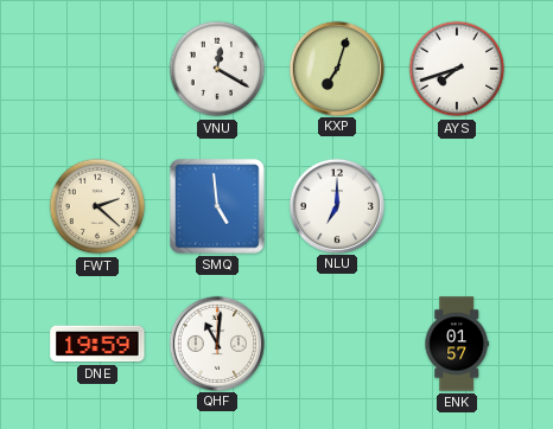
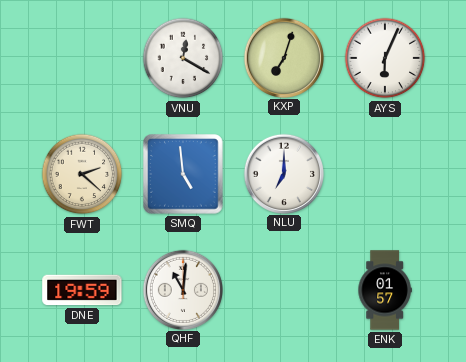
AYS: 7:42 -> 6:04 (385, 58)
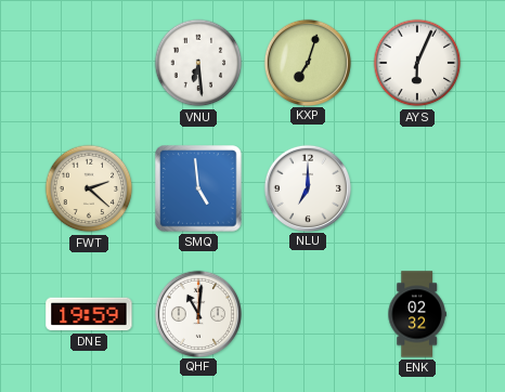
VNU: 12:20 -> 6:29 (198, 63)
ENK: 01:57 -> 02:32 (417, 314)
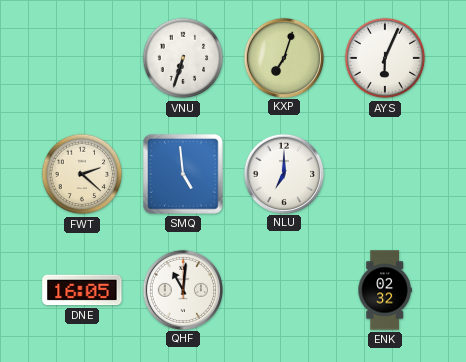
VNU: 6:29 -> 6:33 (183, 58)
DNE: 19:59 -> 16:05 (82, 290)
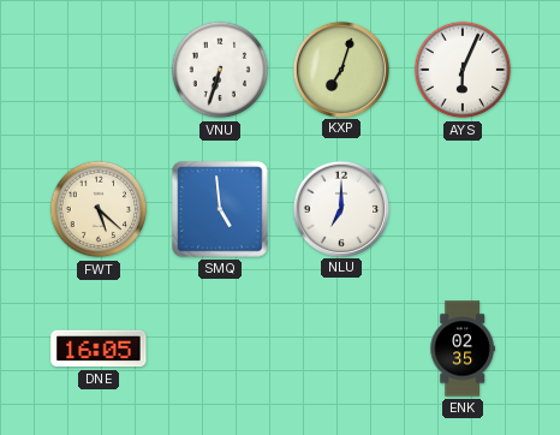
FWT: 2:22 -> 5:22 (99, 209)
QHF: 11:01 -> none (182, 289)
ENK: 02:32 -> 02:35 (463, 348)
